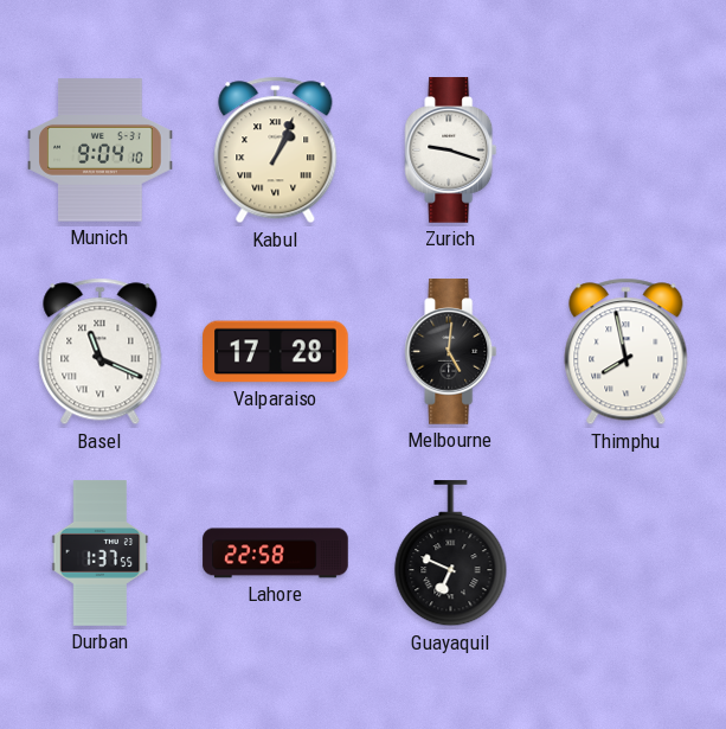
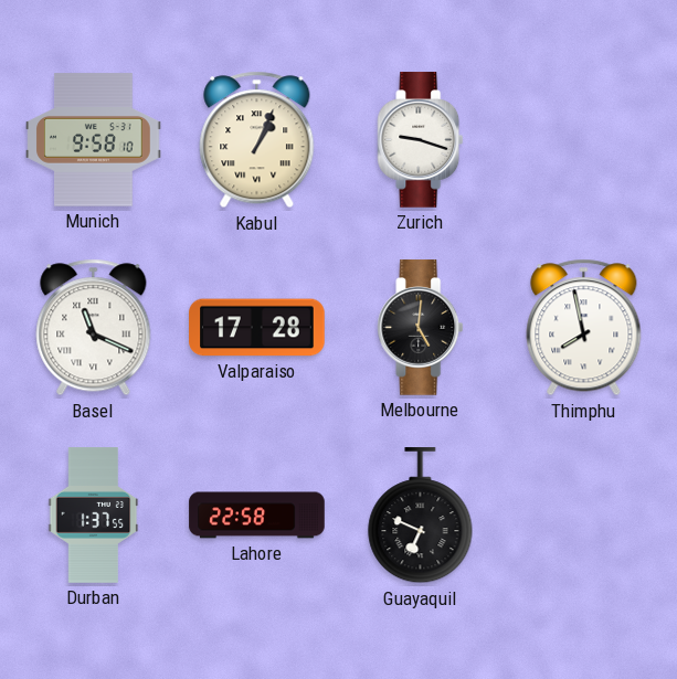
Munich: 9:04 -> 9:58 (94, 140)
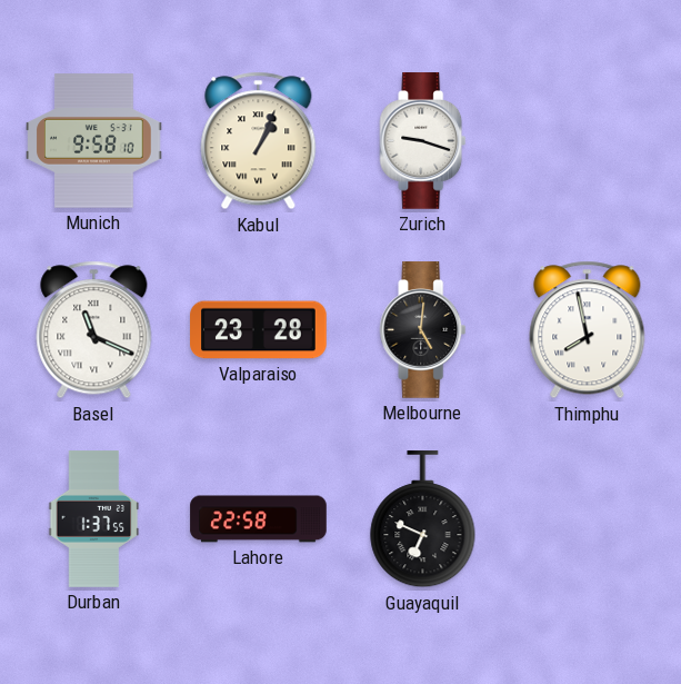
Valparaiso: 17:28 -> 23:28 (259, 330)
